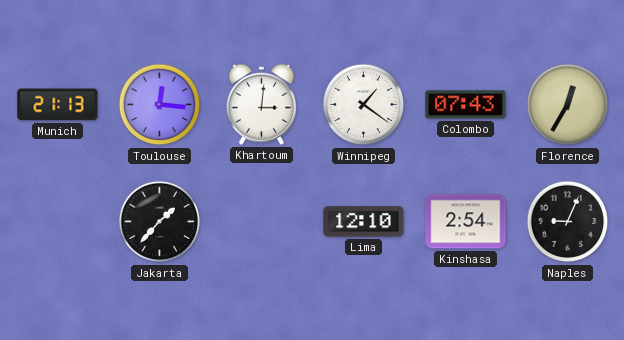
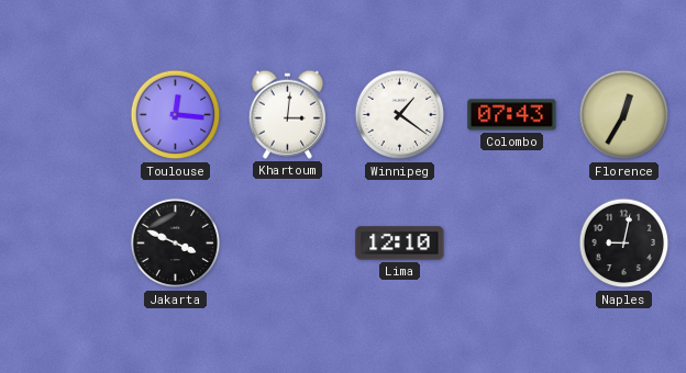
Munich: 21:13 -> none (58, 105)
Jakarta: 1:37 -> 3:49 (176, 244)
Kinshasa: 2:54 -> none (466, 222)
Naples: 9:04 -> 9:02 (624, 244)
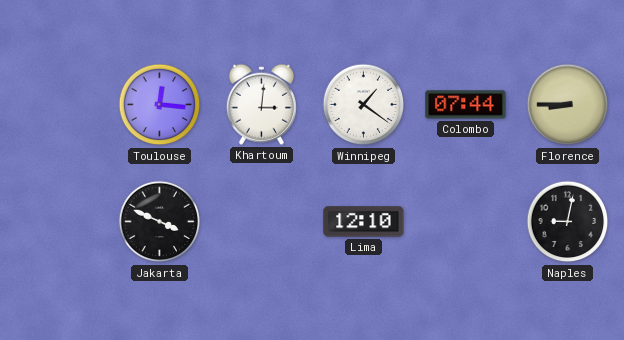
Colombo: 07:43 -> 07:44 (466, 105)
Florence: 12:35 -> 8:45 (568, 105)
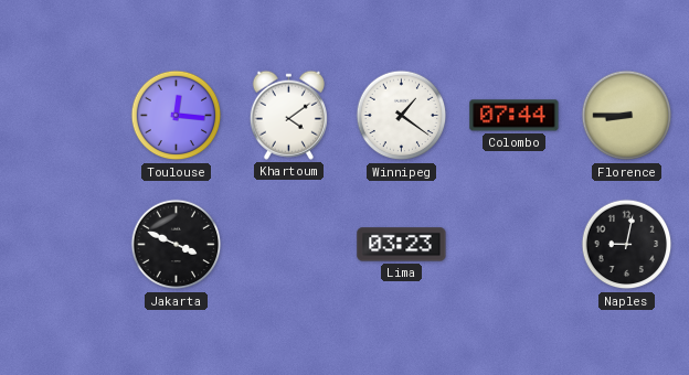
Khartoum: 3:01 -> 4:09 (288, 115)
Lima: 12:10 -> 03:23 (402, 245)
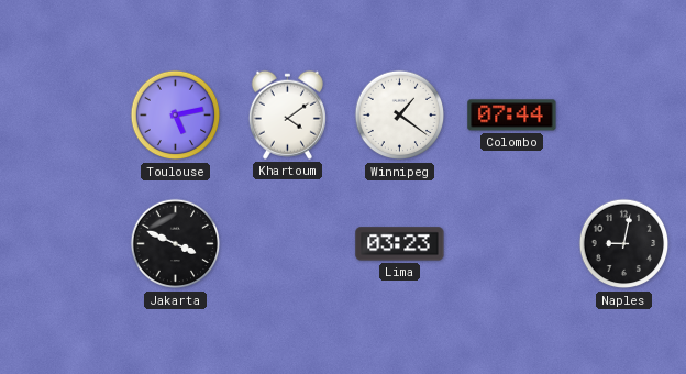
Toulouse: 12:16 -> 5:13 (176, 116)
Florence: 8:45 -> none (627, 116)
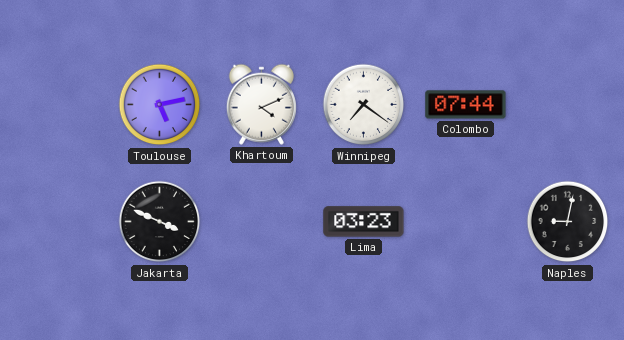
Khartoum: 4:09 -> 4:11 (261, 104)
Winnipeg: 1:21 -> 7:21 (364, 105)
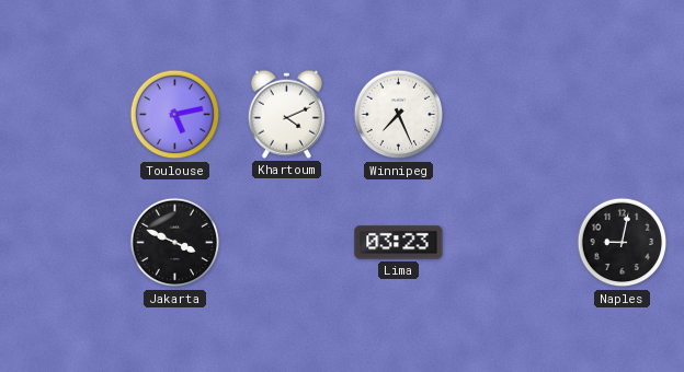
Winnipeg: 7:21 -> 7:26 (399, 115)
Colombo: 07:44 -> none (466, 105)
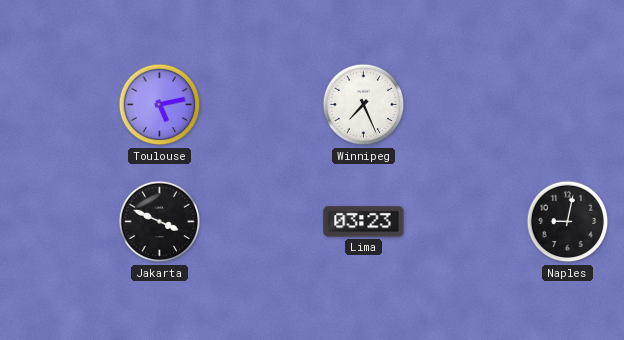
Khartoum: 4:11 -> none (286, 114)
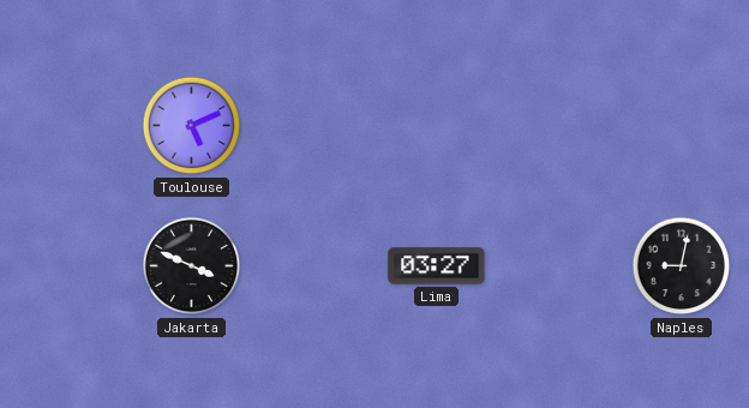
Toulouse: 5:13 -> 5:11 (192, 126)
Winnipeg: 7:26 -> none (364, 105)
Lima: 03:23 -> 03:27 (437, 266)
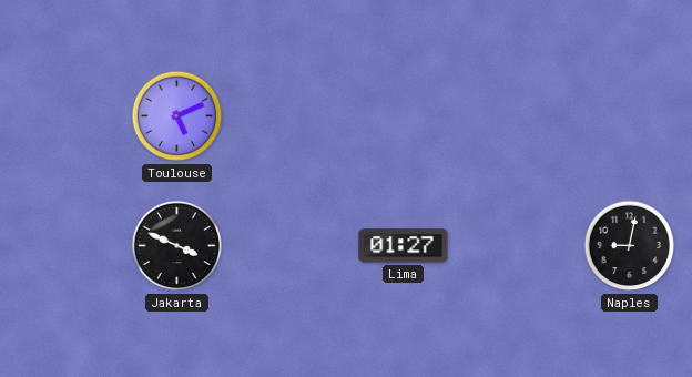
Lima: 03:27 -> 01:27 (404, 246)
